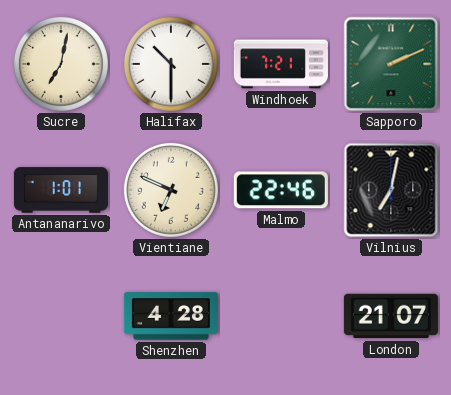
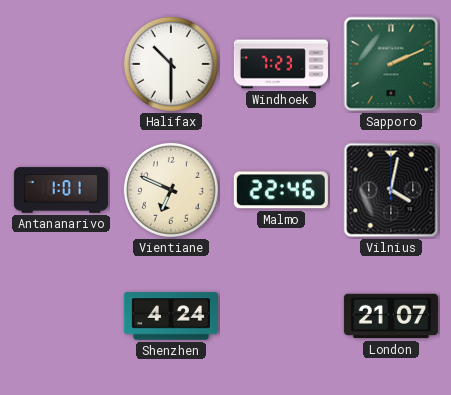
Sucre: 7:02 -> none (61, 64)
Windhoek: 7:21 -> 7:23 (281, 64)
Vilnius: 7:02 -> 4:02 (391, 190)
Shenzhen: 4:28 -> 4:24 (171, 316)
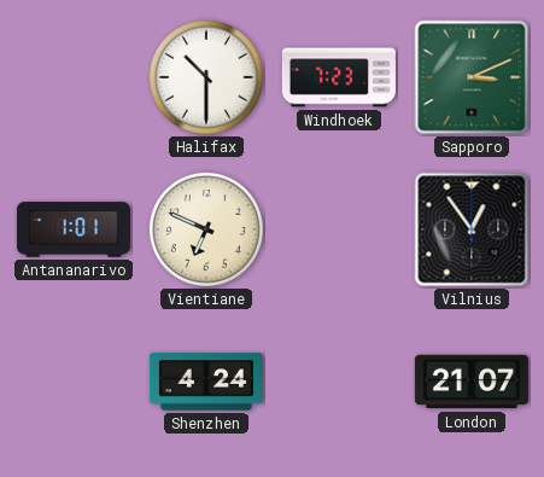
Sapporo: 2:11 -> 3:11 (472, 77)
Malmo: 22:46 -> none (281, 190)
Vilnius: 4:02 -> 12:54 (472, 229)
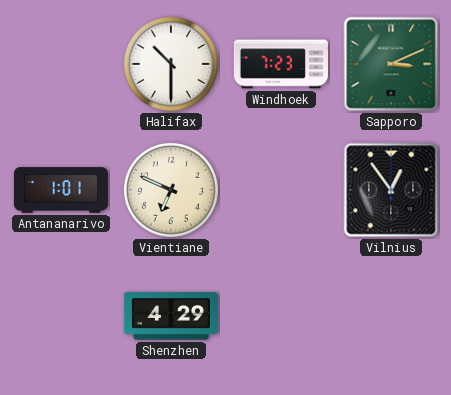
Shenzhen: 4:24 -> 4:29 (171, 316)
London: 21:07 -> none (472, 382)
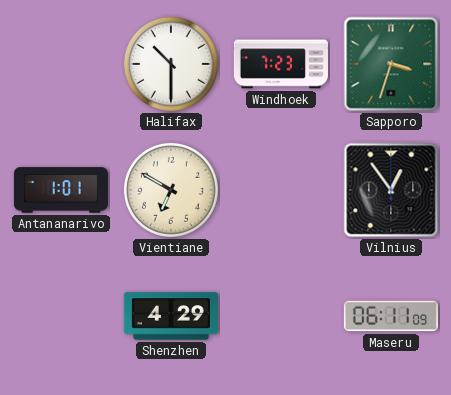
Sapporo: 3:11 -> 3:33 (391, 64)
Vientiane: 6:49 -> 6:50 (171, 190)
Maseru: none -> 06:11 (391, 316)
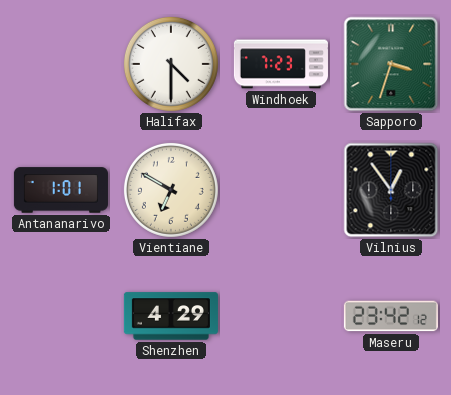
Halifax: 10:30 -> 4:30 (171, 64)
Maseru: 06:11 -> 23:42 (391, 316)
